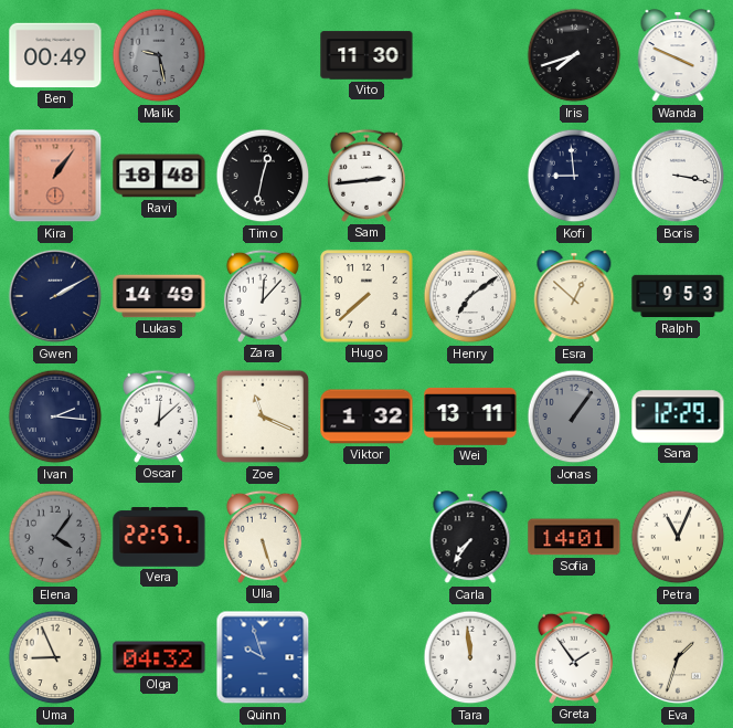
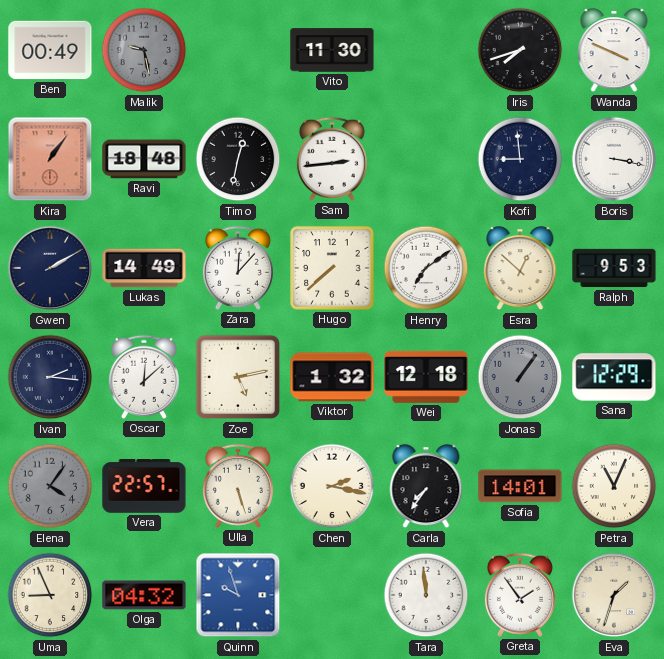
Zoe: 11:19 -> 5:13 (238, 377)
Wei: 13:11 -> 12:18 (426, 377)
Chen: none -> 2:17 (332, 486)
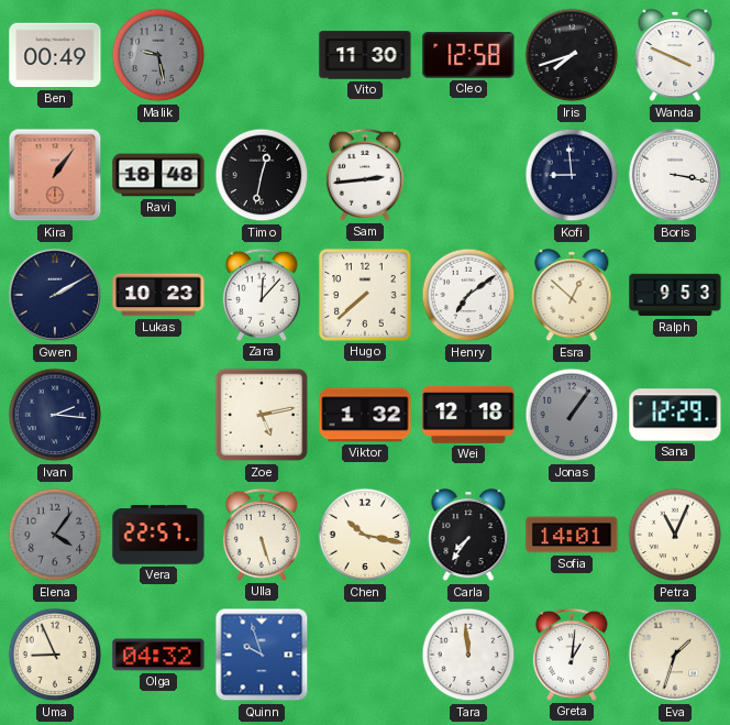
Cleo: none -> 12:58 (468, 55)
Lukas: 14:49 -> 10:23 (158, 295)
Oscar: 12:08 -> none (144, 377)
Chen: 2:17 -> 10:17 (365, 535)
Greta: 1:54 -> 1:01 (572, 655)
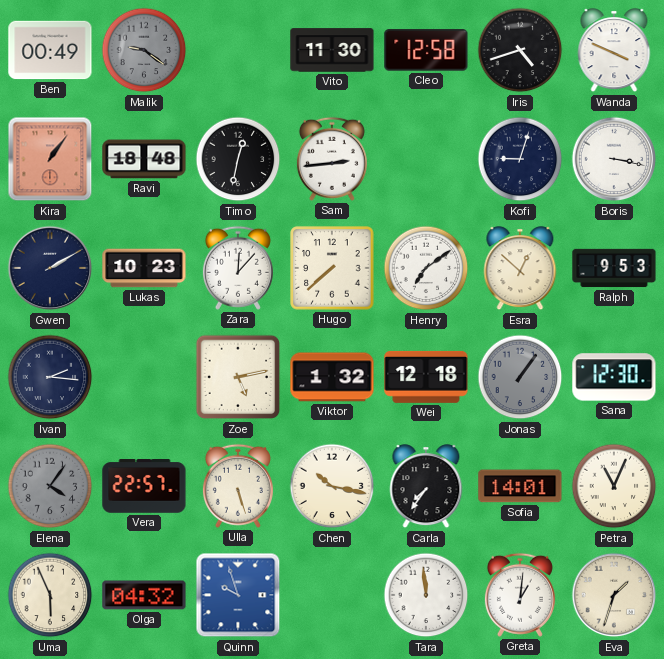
Malik: 9:28 -> 9:21 (144, 50)
Iris: 7:42 -> 4:42 (520, 50)
Kofi: 8:59 -> 9:03 (520, 159)
Sana: 12:29 -> 12:30 (614, 377)
Uma: 8:56 -> 5:56 (50, 595)
